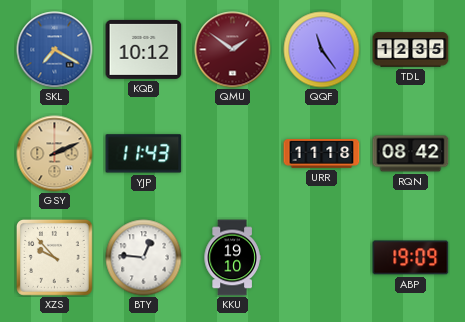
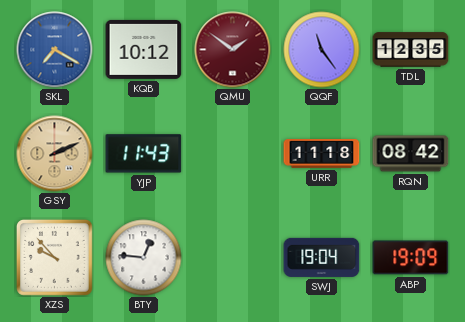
KKU: 19:10 -> none (232, 258)
SWJ: none -> 19:04 (322, 257)
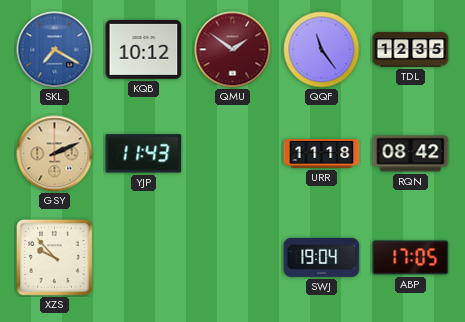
BTY: 12:46 -> none (144, 258)
ABP: 19:09 -> 17:05 (411, 258)
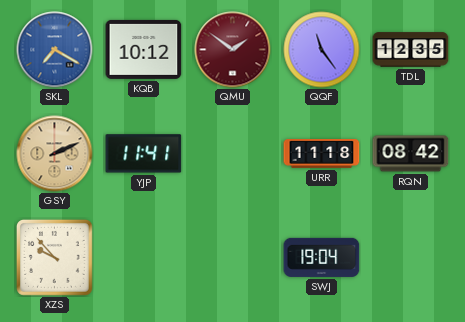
YJP: 11:43 -> 11:41 (144, 154)
ABP: 17:05 -> none (411, 258)
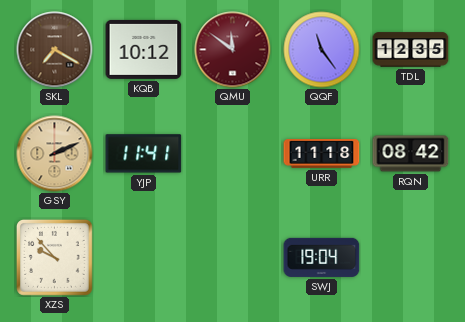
SKL dial: blue -> brown (55, 50)
QMU: 1:51 -> 11:51 (233, 50)
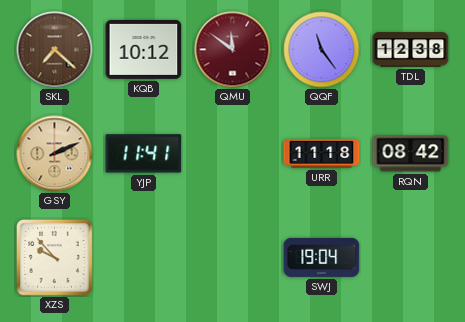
SKL: 7:20 -> 7:22 (55, 50)
TDL: 12:35 -> 12:38 (411, 50)
